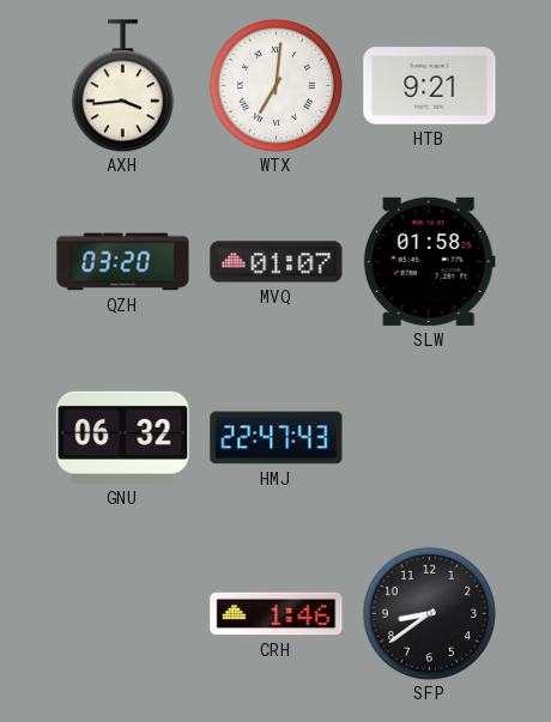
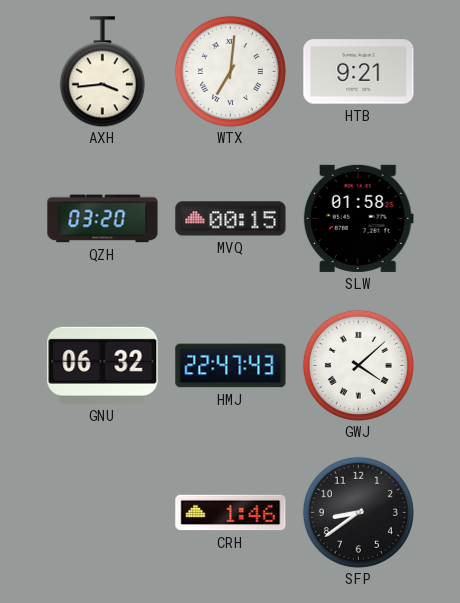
MVQ: 01:07 -> 00:15 (231, 219)
GWJ: none -> 4:08 (358, 365)
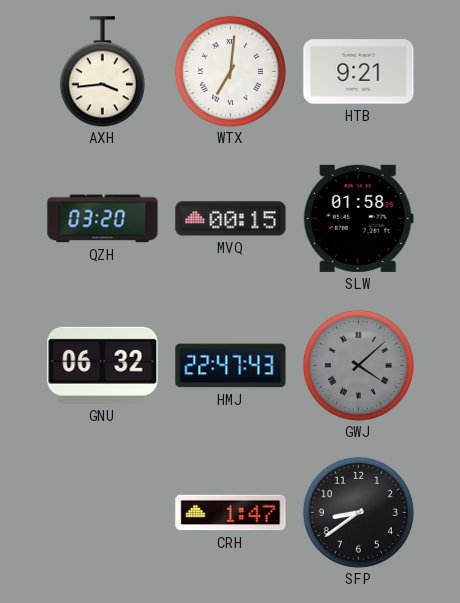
GWJ dial: white -> grey (358, 365)
CRH: 1:46 -> 1:47 (231, 513)
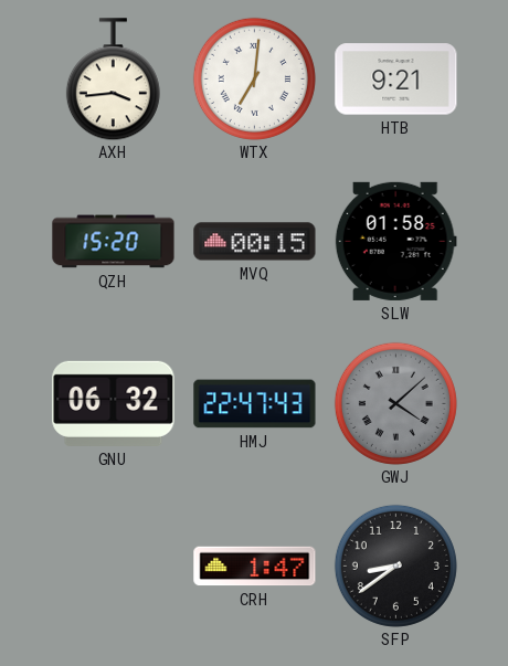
QZH: 03:20 -> 15:20 (114, 242)
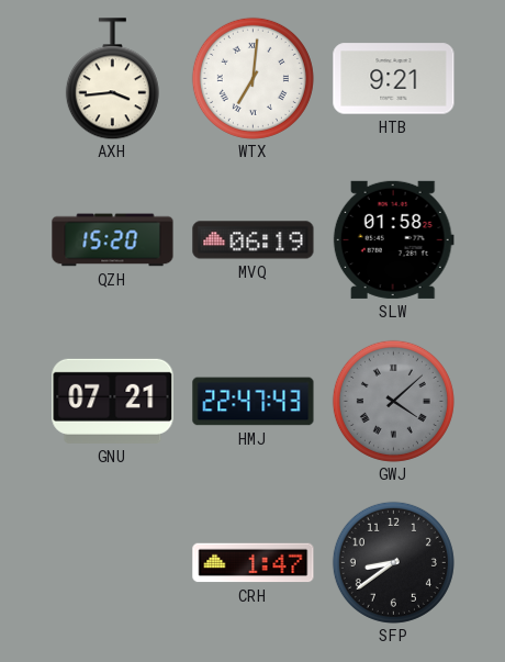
MVQ: 00:15 -> 06:19 (254, 240)
GNU: 06:32 -> 07:21 (113, 401)
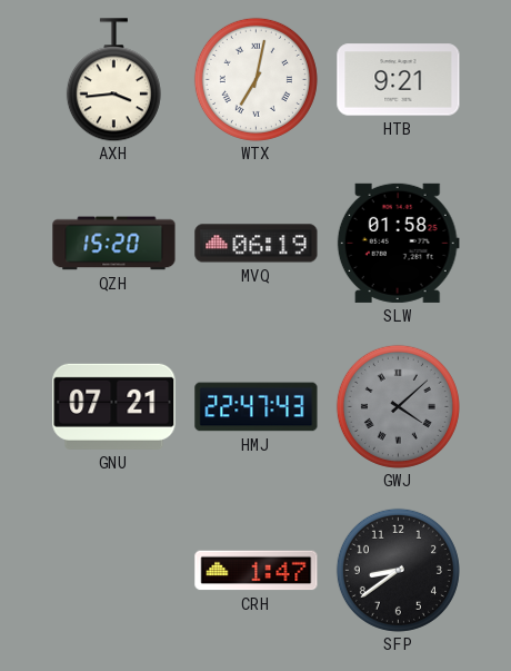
WTX: 7:01 -> 7:02 (255, 79)
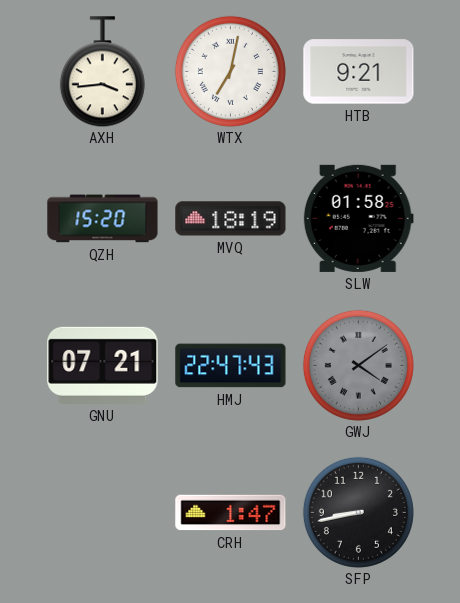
MVQ: 06:19 -> 18:19 (231, 219)
GWJ: 4:08 -> 4:09 (358, 365)
SFP: 8:39 -> 8:43 (358, 512)
